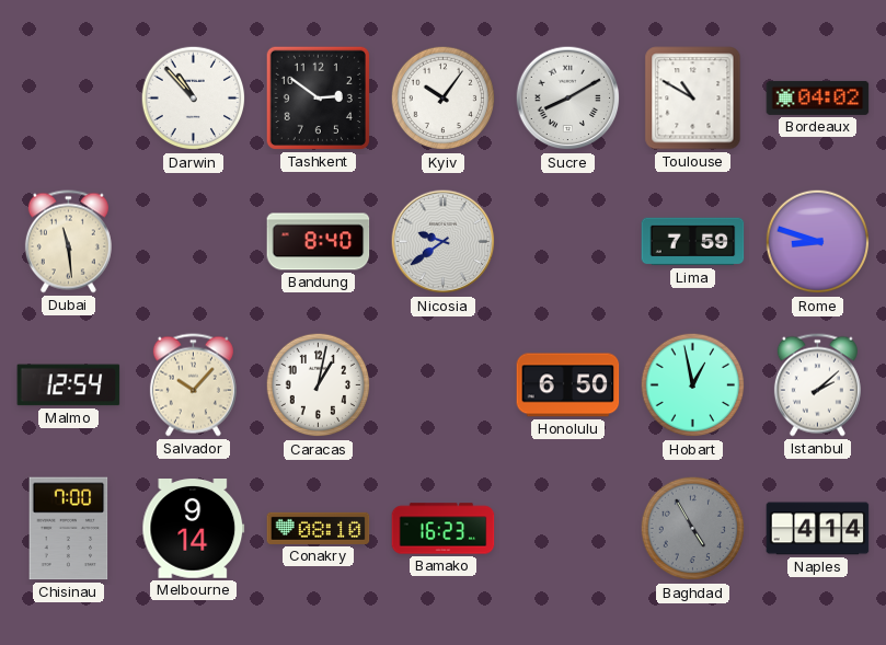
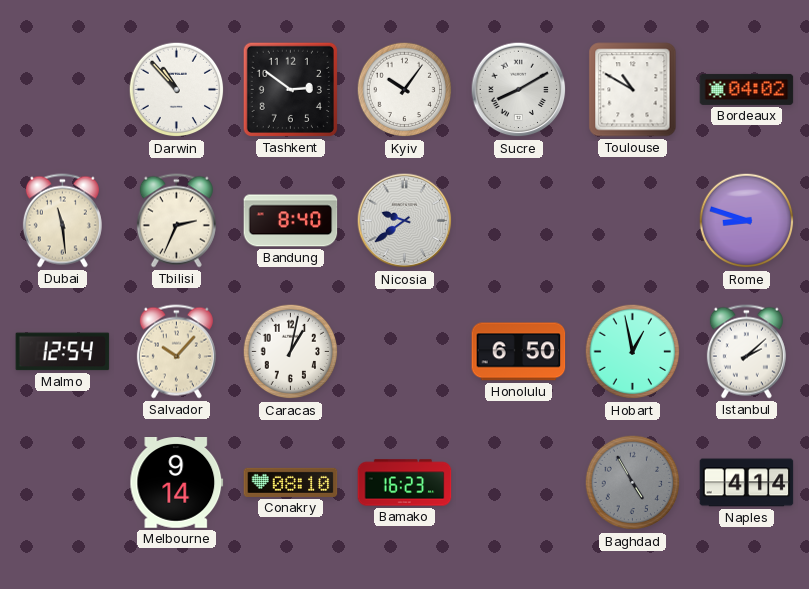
Tbilisi: none -> 2:34 (176, 221)
Lima: 7:59 -> none (693, 242)
Chisinau: 7:00 -> none (69, 529)
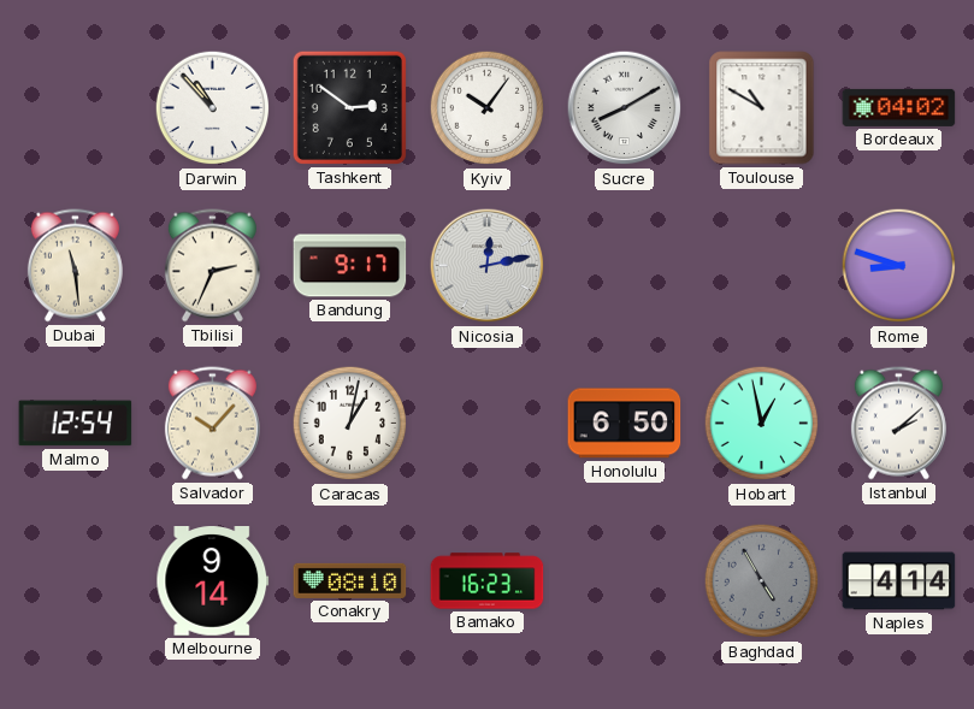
Bandung: 8:40 -> 9:17 (350, 266)
Nicosia: 9:39 -> 12:13 (488, 266)
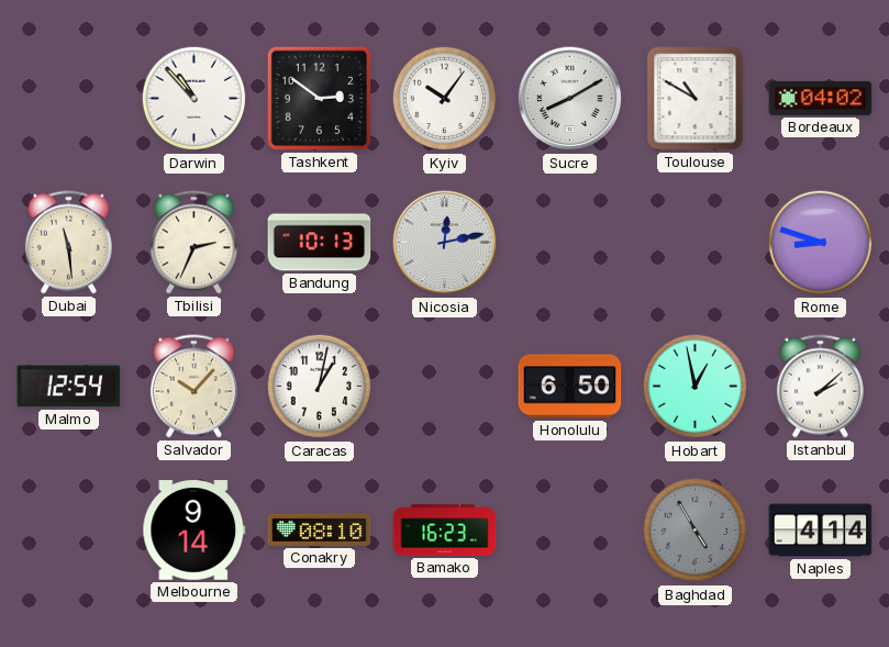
Bandung: 9:17 -> 10:13 (320, 243)
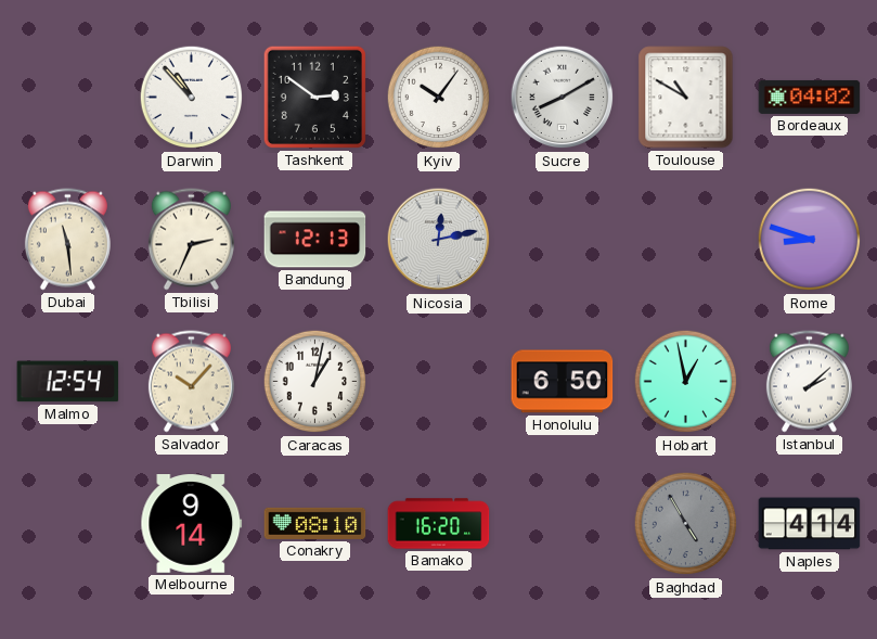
Bandung: 10:13 -> 12:13 (315, 240)
Bamako: 16:23 -> 16:20 (439, 524)
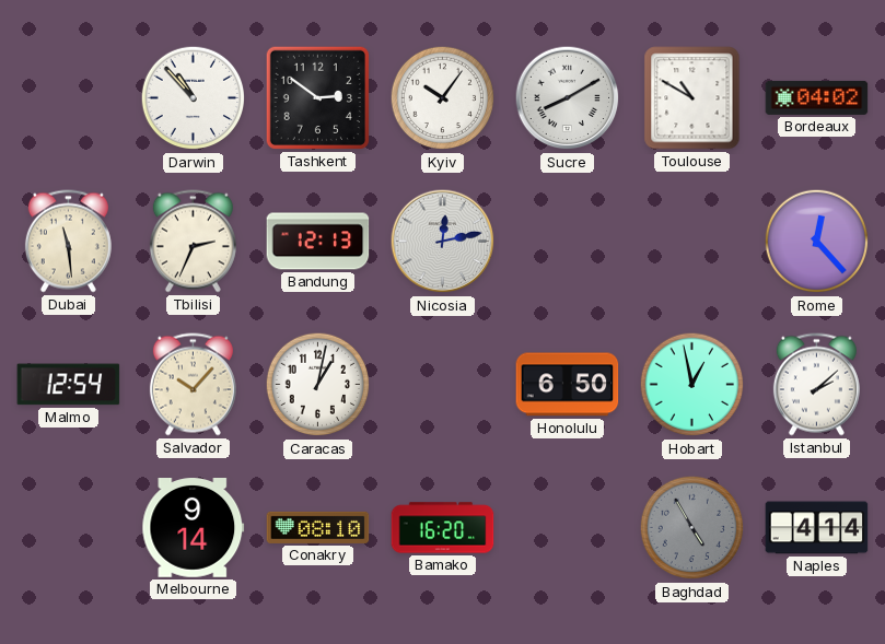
Rome: 8:48 -> 12:23 (817, 242)
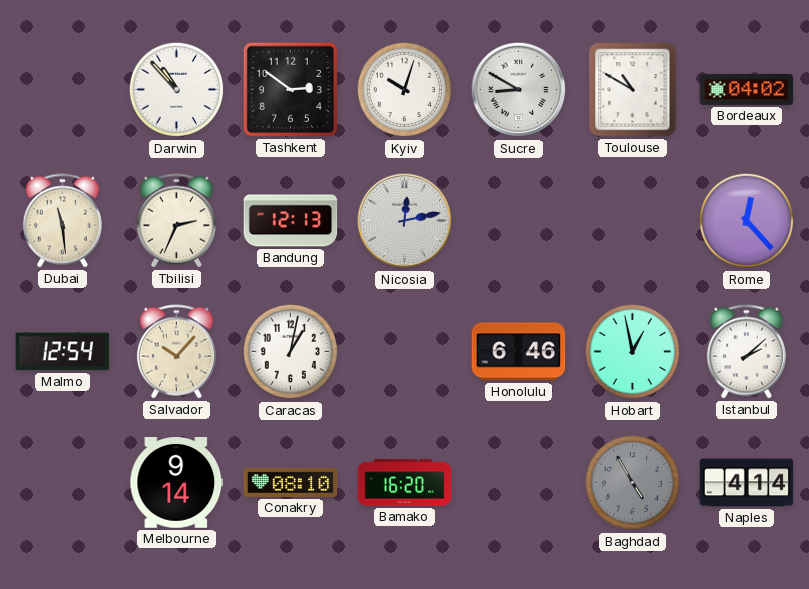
Kyiv: 10:06 -> 10:03 (405, 90)
Sucre: 8:10 -> 8:50 (519, 90)
Honolulu: 6:50 -> 6:46 (519, 352)
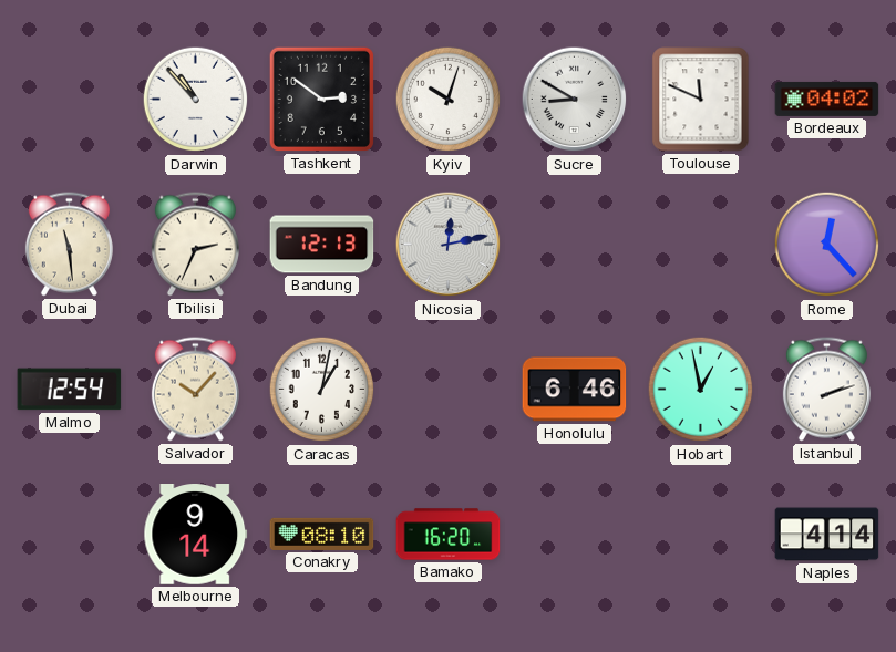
Toulouse: 10:50 -> 11:49 (701, 100)
Istanbul: 2:08 -> 2:12 (826, 390)
Baghdad: 4:55 -> none (633, 483)
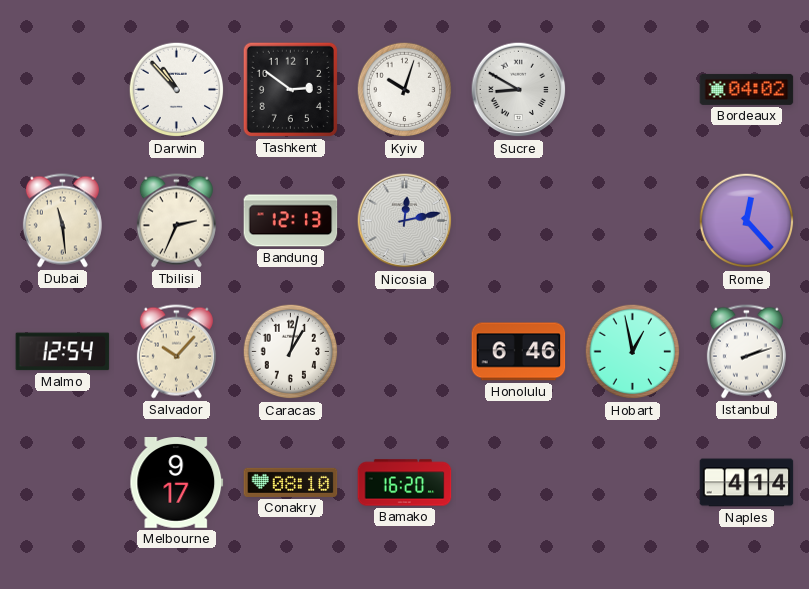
Toulouse: 11:49 -> none (701, 100)
Melbourne: 9:14 -> 9:17 (177, 483)
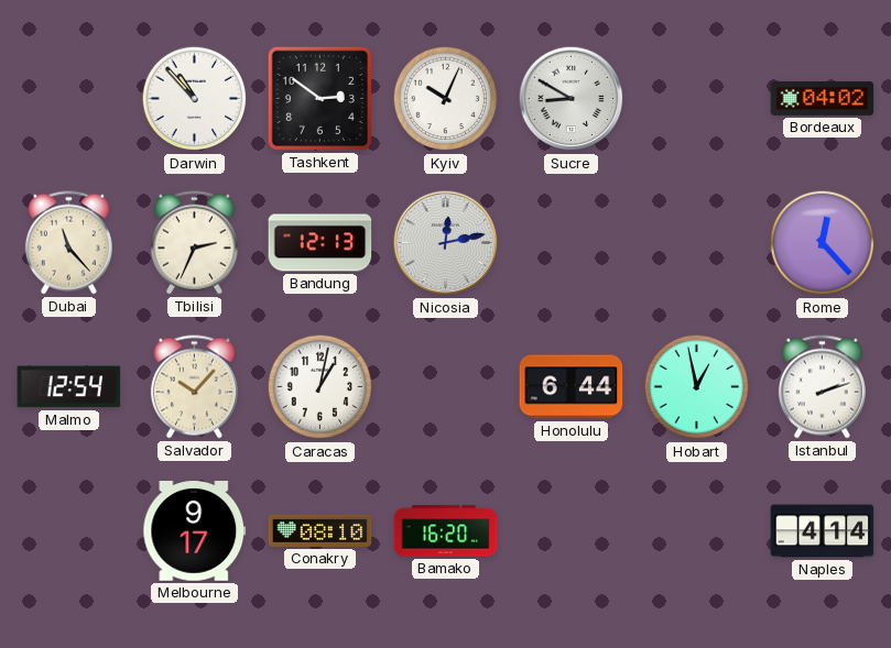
Kyiv: 10:03 -> 10:04 (446, 99)
Dubai: 11:29 -> 11:23 (68, 243)
Honolulu: 6:46 -> 6:44 (572, 387)
